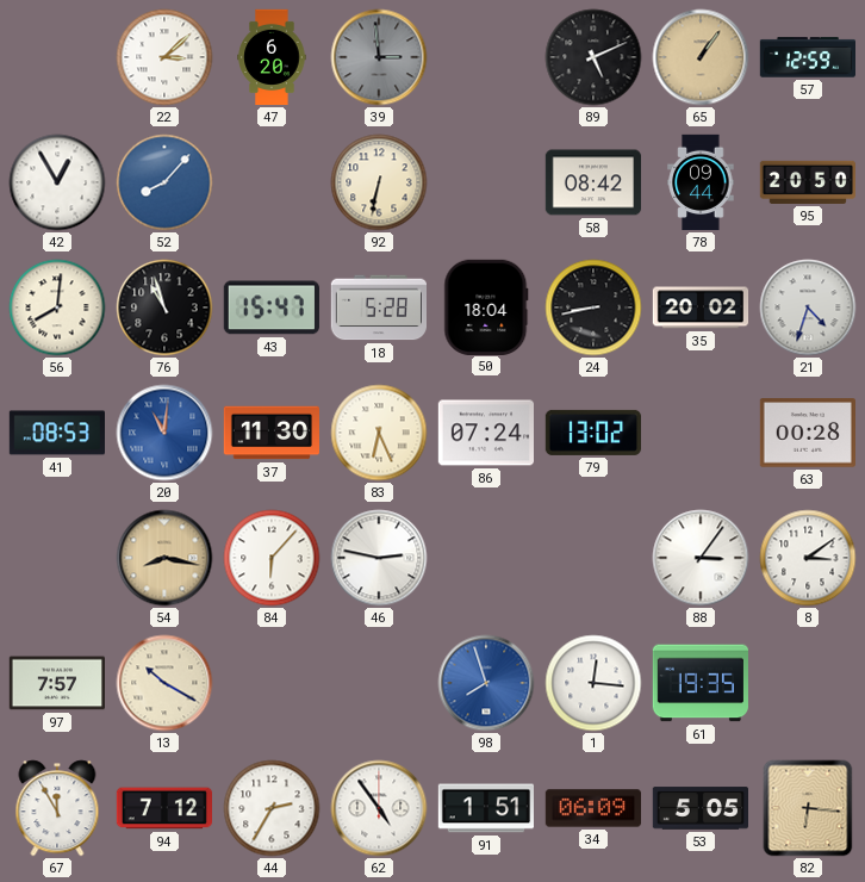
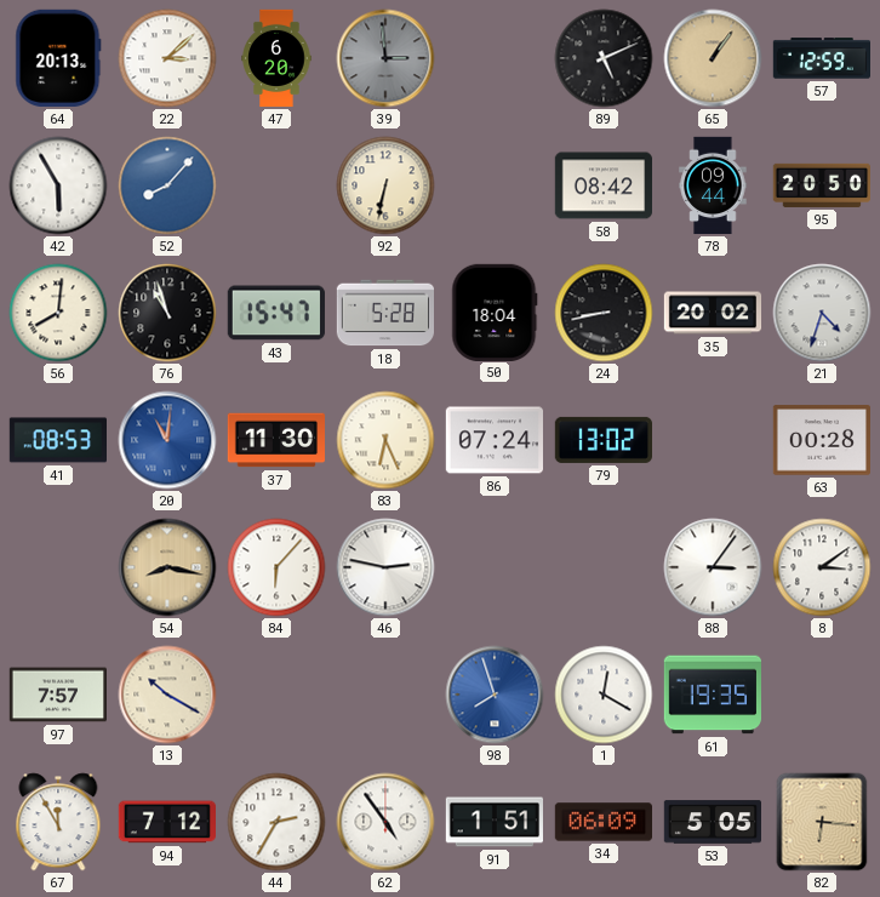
64: none -> 20:13 (58, 58)
42: 12:55 -> 5:55 (58, 185)
1: 12:16 -> 12:20 (604, 695)
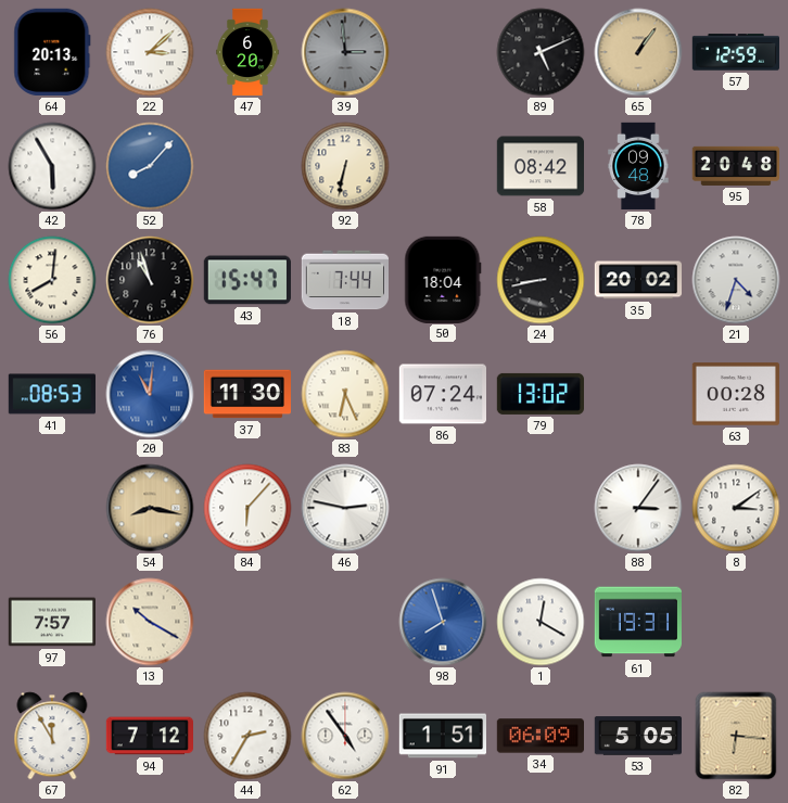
78: 09:44 -> 09:48 (638, 166)
95: 20:50 -> 20:48 (735, 166)
18: 5:28 -> 7:44 (344, 280)
61: 19:35 -> 19:31 (637, 622)
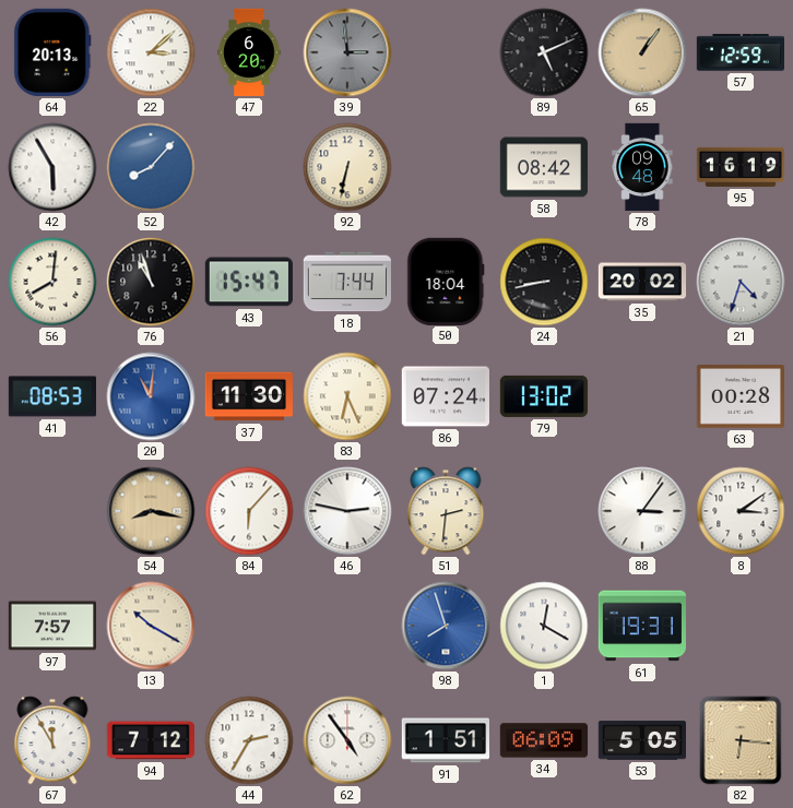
95: 20:48 -> 16:19 (739, 167)
51: none -> 2:31 (446, 511)
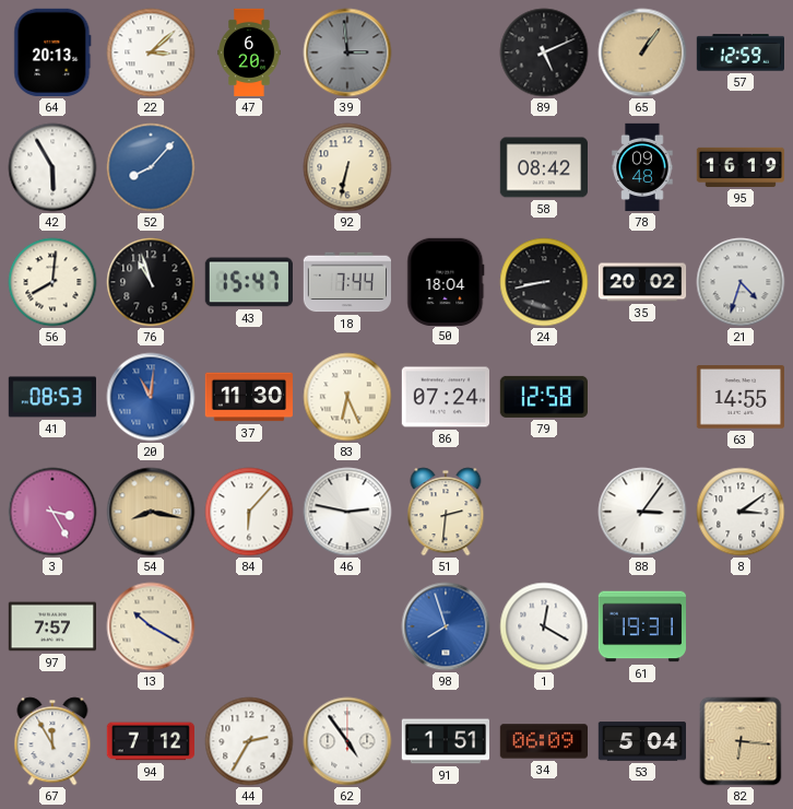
79: 13:02 -> 12:58 (543, 397)
63: 00:28 -> 14:55 (739, 397)
3: none -> 3:25 (52, 512)
53: 5:05 -> 5:04 (641, 741)
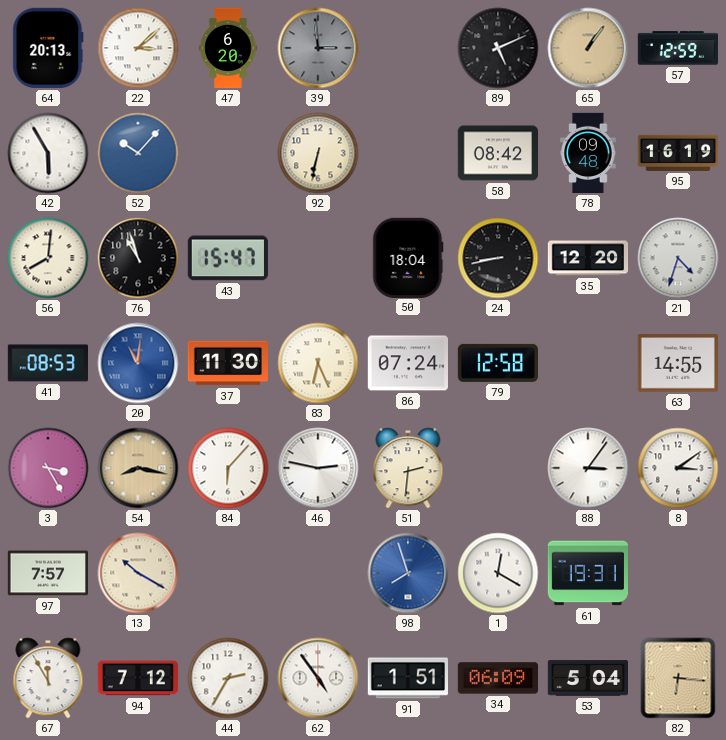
52: 8:07 -> 10:07 (138, 153)
18: 7:44 -> none (346, 282)
35: 20:02 -> 12:20 (588, 258)
